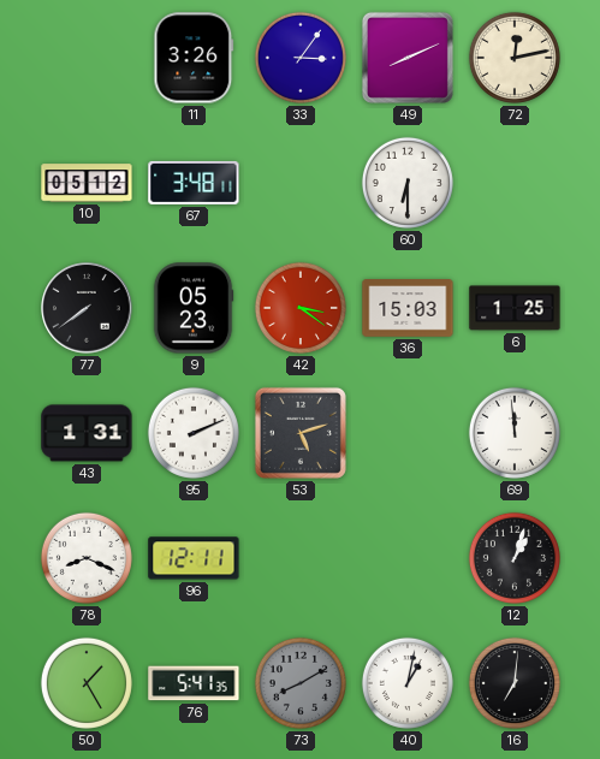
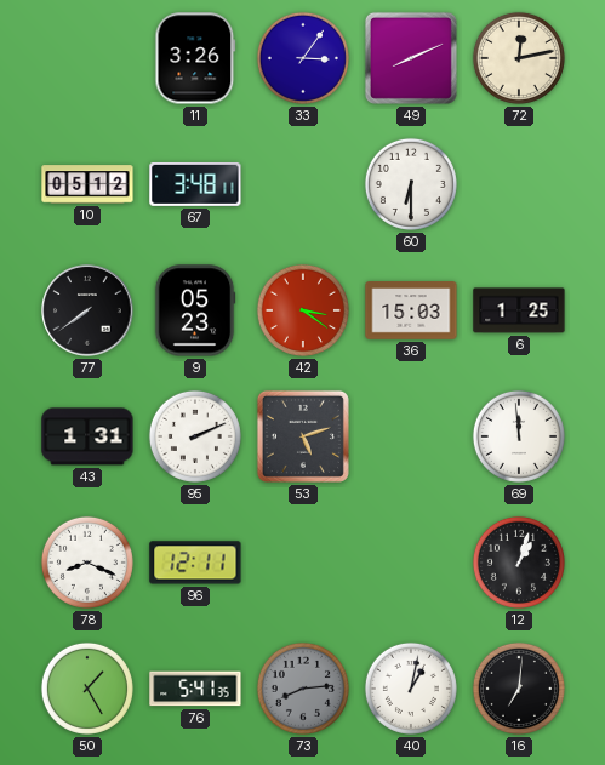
73: 8:10 -> 8:14 (303, 689)
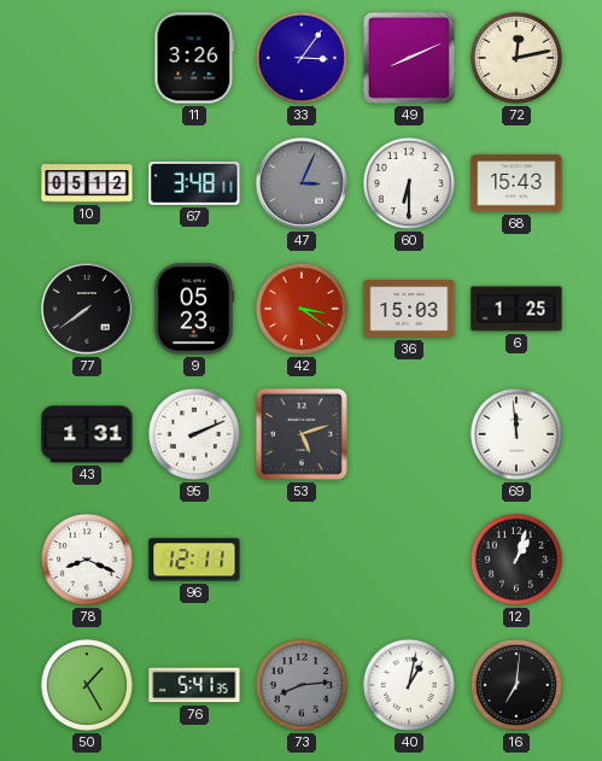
47: none -> 3:04 (302, 183)
68: none -> 15:43 (516, 183)
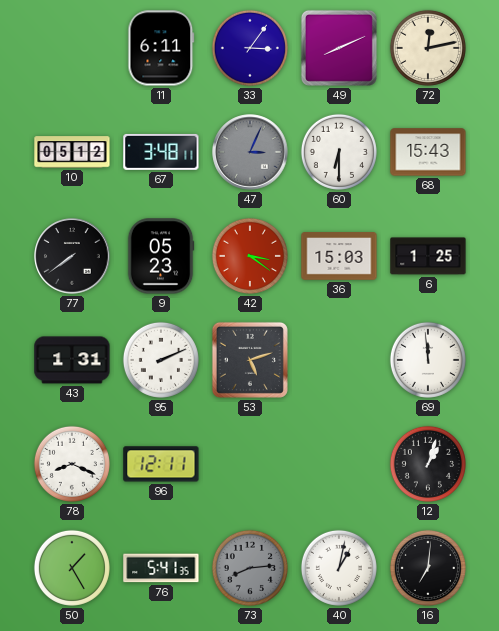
11: 3:26 -> 6:11 (161, 48)
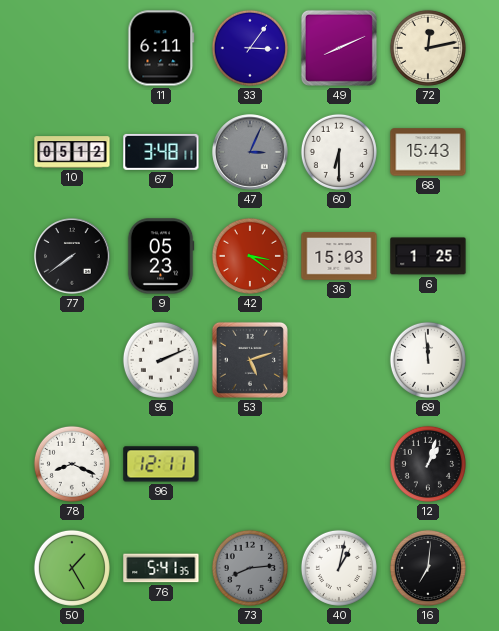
43: 1:31 -> none (72, 360)
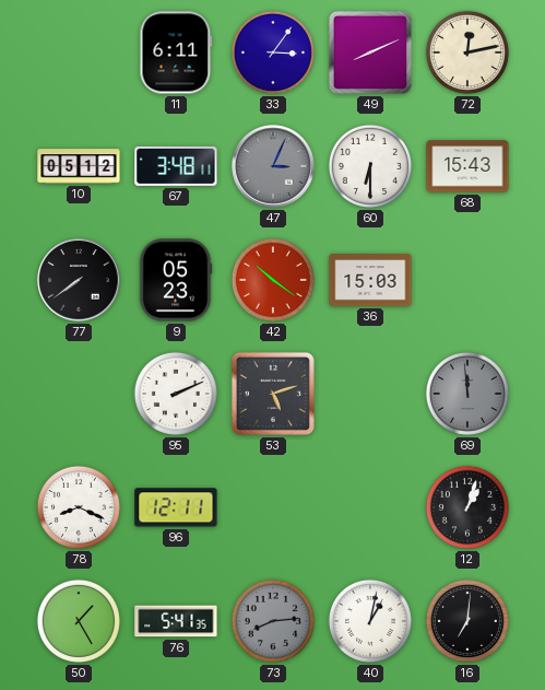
42: 3:21 -> 10:21 (273, 280)
6: 1:25 -> none (428, 256)
69 dial: white -> grey (467, 394)
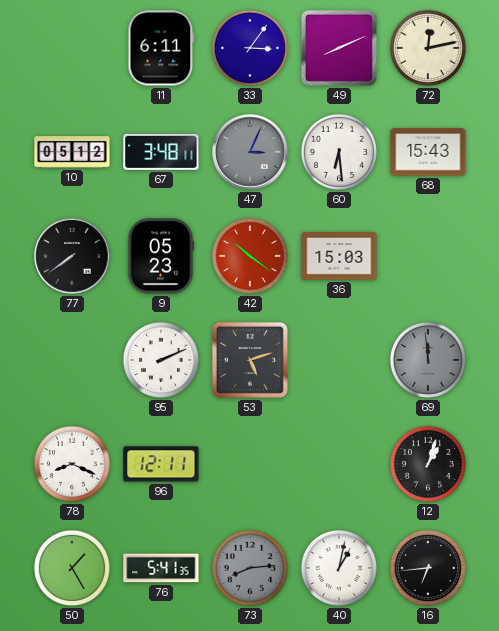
60: 6:30 -> 6:29 (339, 152)
16: 7:01 -> 6:44 (428, 568)
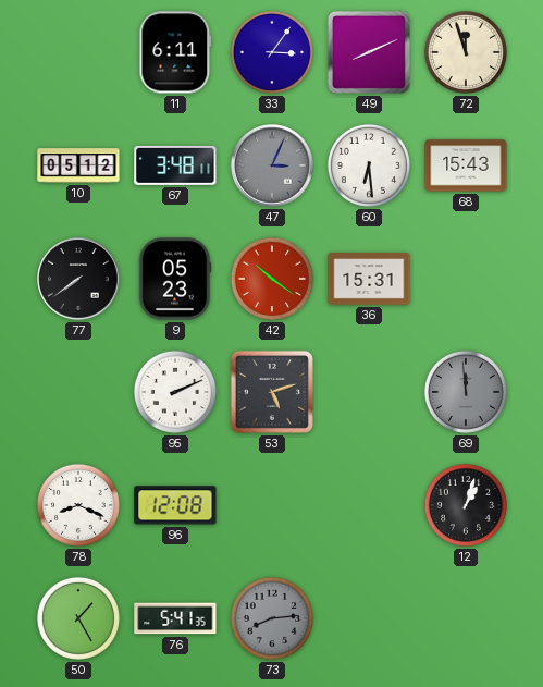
72: 12:13 -> 11:57 (466, 52)
36: 15:03 -> 15:31 (369, 279)
96: 12:11 -> 12:08 (175, 505)
40: 1:02 -> none (339, 568)
16: 6:44 -> none (428, 568)
